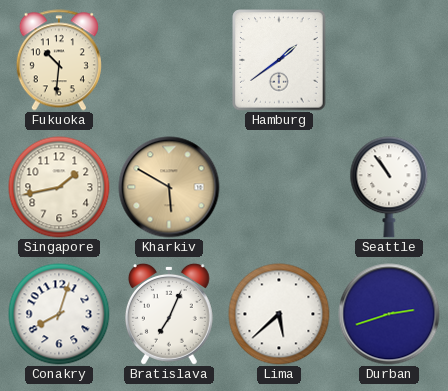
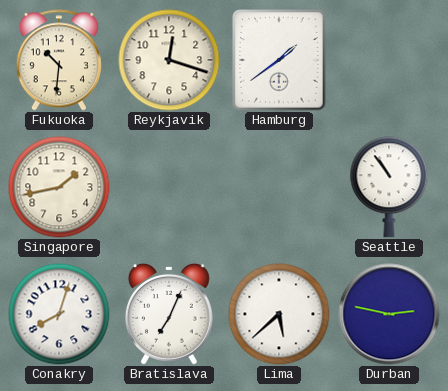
Reykjavik: none -> 12:18 (169, 60)
Kharkiv: 5:50 -> none (169, 187)
Durban: 2:42 -> 2:47 (389, 314)
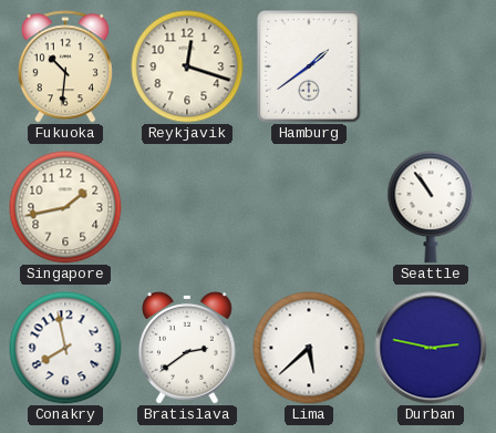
Conakry: 8:03 -> 7:58 (65, 348)
Bratislava: 7:04 -> 2:39 (187, 348)
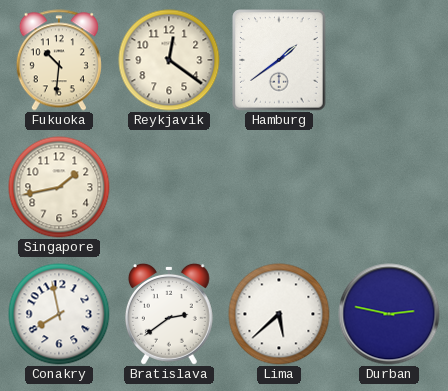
Reykjavik: 12:18 -> 12:21 (169, 60)
Seattle: 10:54 -> none (431, 207)
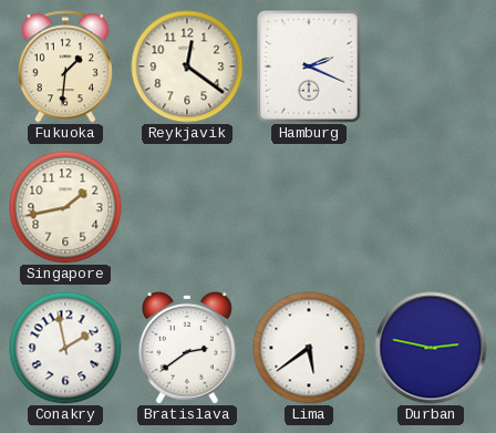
Fukuoka: 10:31 -> 1:31 (65, 66)
Hamburg: 1:39 -> 2:19 (309, 66)
Conakry: 7:58 -> 1:58 (65, 348)
Lima: 5:38 -> 5:39 (309, 348)
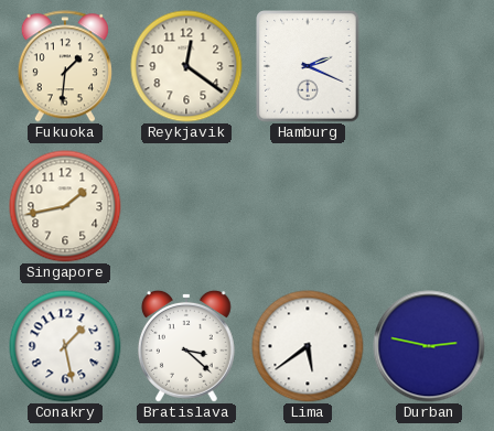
Conakry: 1:58 -> 1:28 (65, 346)
Bratislava: 2:39 -> 3:22 (186, 346)
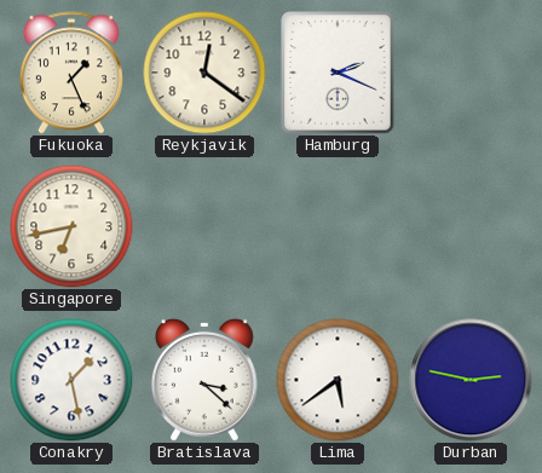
Fukuoka: 1:31 -> 1:26 (71, 73)
Singapore: 1:43 -> 6:43 (71, 226)
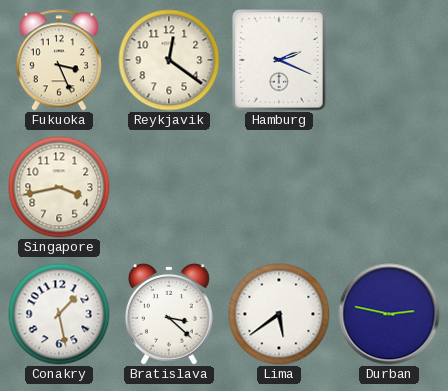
Fukuoka: 1:26 -> 3:26 (59, 60)
Singapore: 6:43 -> 3:43 (59, 187)
